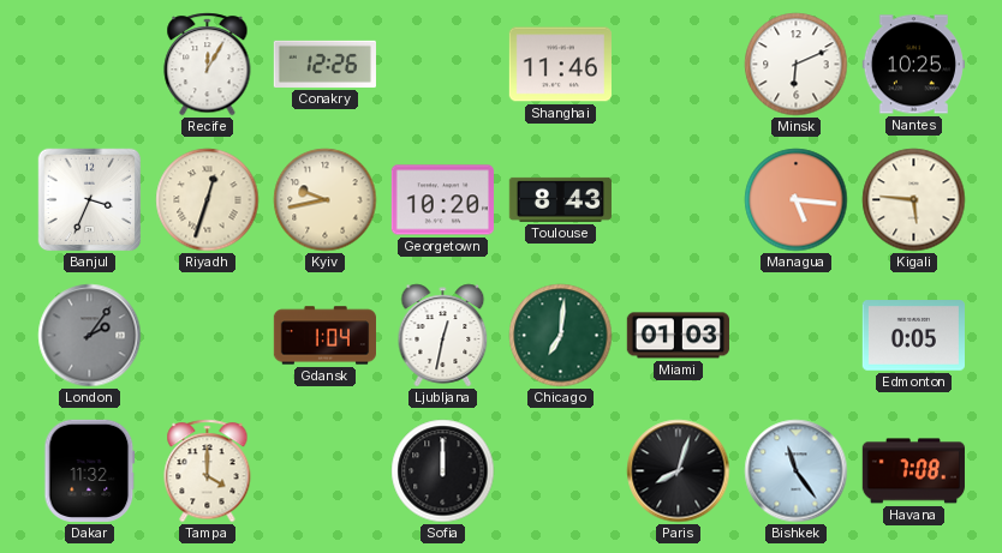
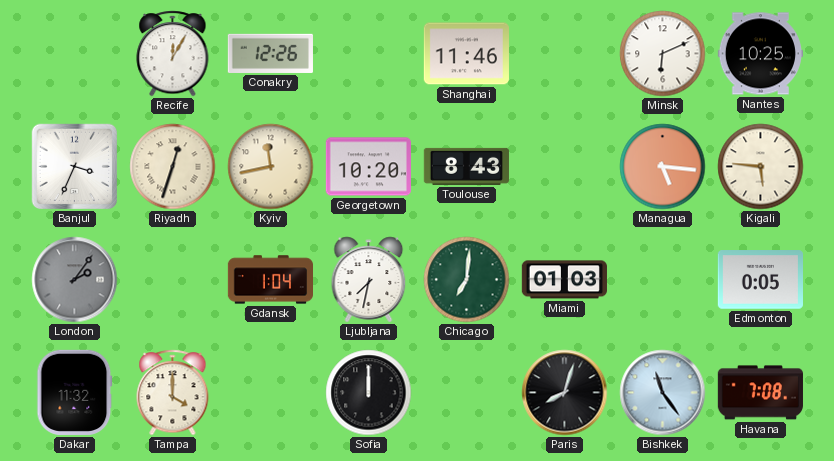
Kyiv: 9:43 -> 11:43 (271, 167)
Ljubljana: 12:32 -> 7:32 (369, 280)
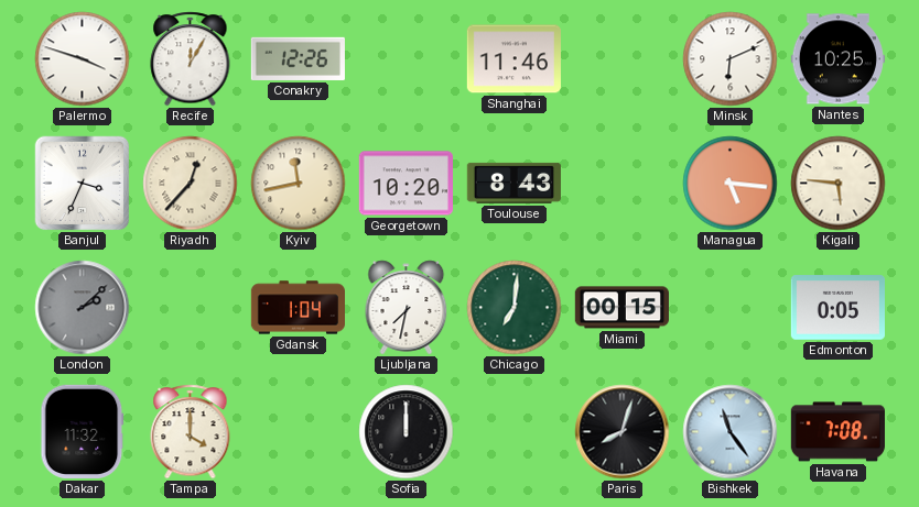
Palermo: none -> 3:48 (83, 59)
Riyadh: 12:33 -> 12:37 (191, 184)
London: 2:06 -> 2:08 (83, 308)
Miami: 01:03 -> 00:15 (621, 308)
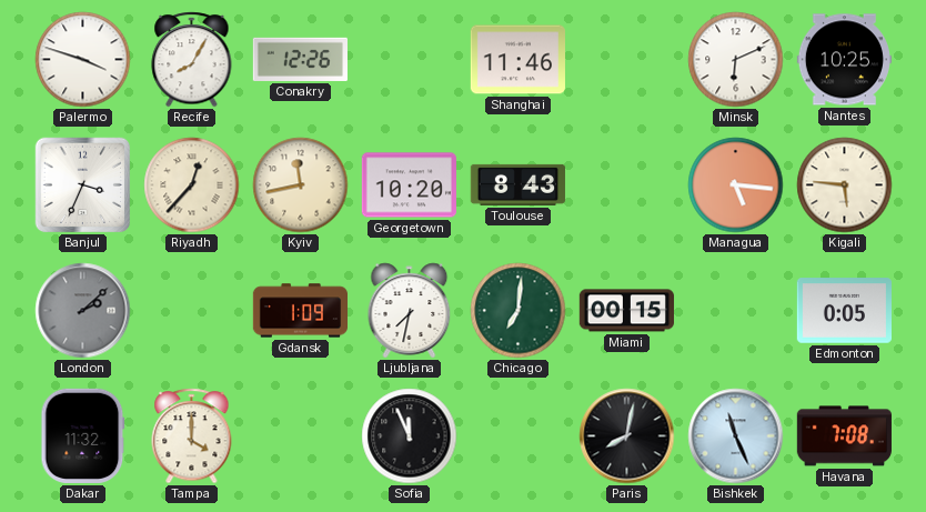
Recife: 12:05 -> 8:05 (192, 60)
Gdansk: 1:04 -> 1:09 (300, 311)
Sofia: 12:00 -> 11:56 (410, 436)
Paris: 8:03 -> 8:02 (627, 436)
Bishkek: 11:24 -> 11:26 (736, 436)
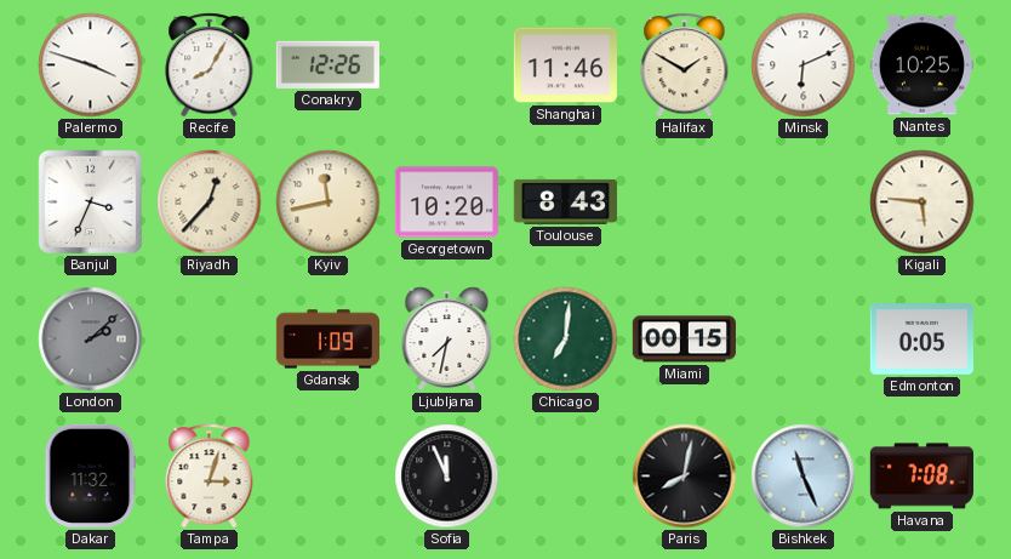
Halifax: none -> 1:50 (685, 65)
Managua: 5:16 -> none (736, 185)
Tampa: 4:00 -> 3:03 (210, 477)
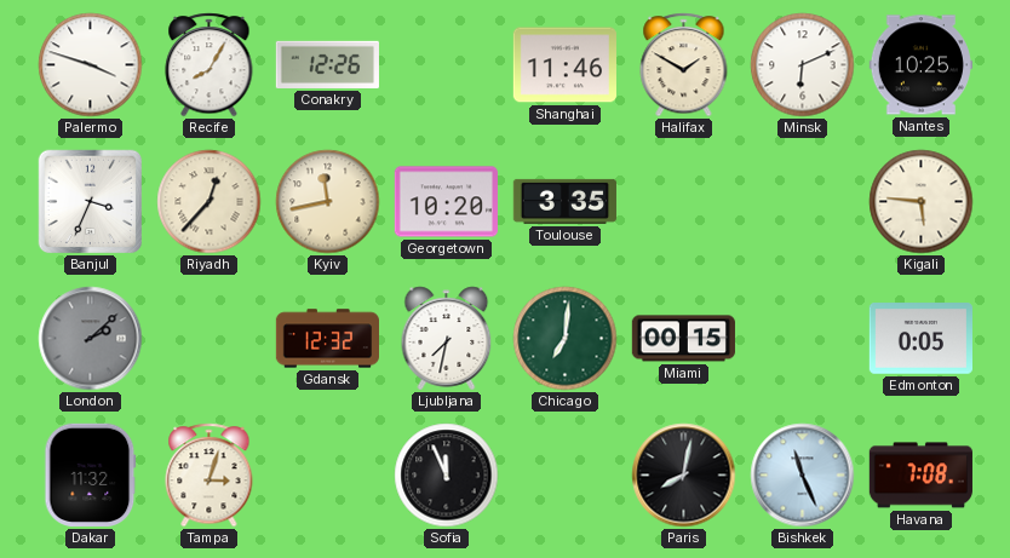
Toulouse: 8:43 -> 3:35 (564, 201)
Gdansk: 1:09 -> 12:32 (327, 339)
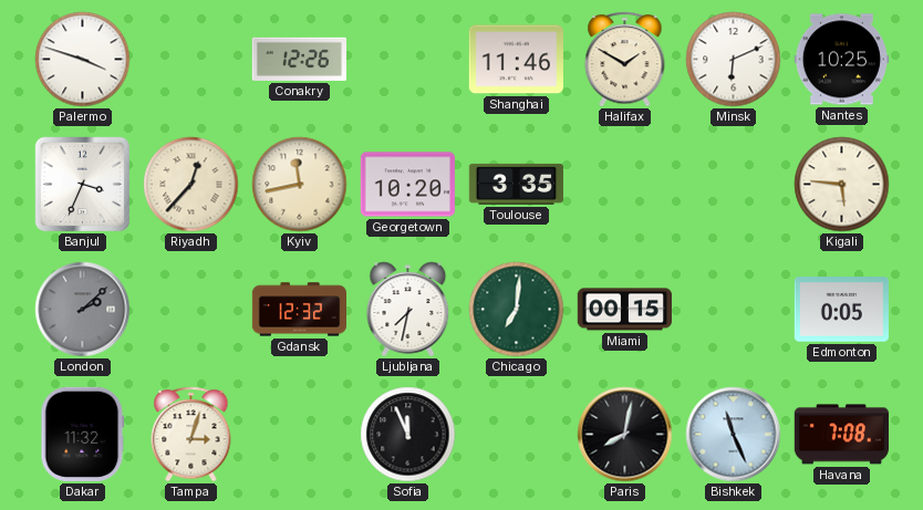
Recife: 8:05 -> none (210, 65)
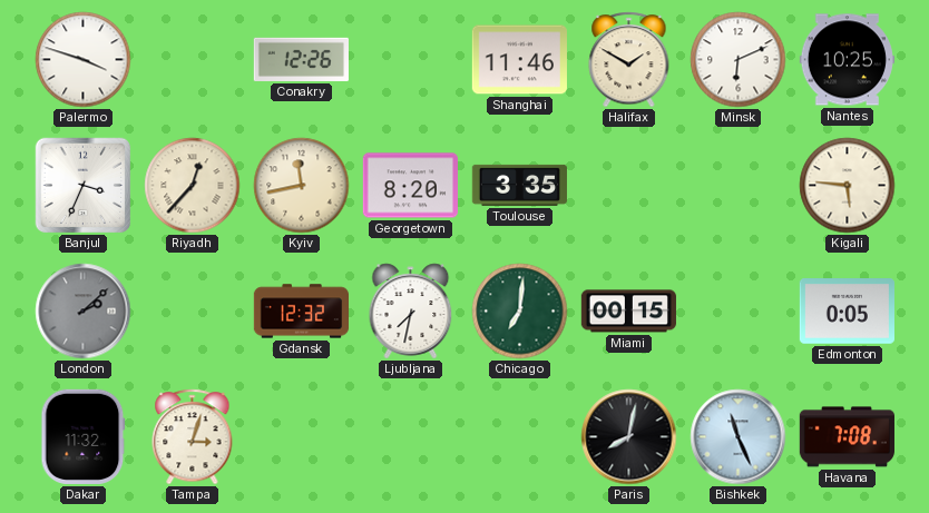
Georgetown: 10:20 -> 8:20 (410, 186)
Sofia: 11:56 -> none (408, 435)
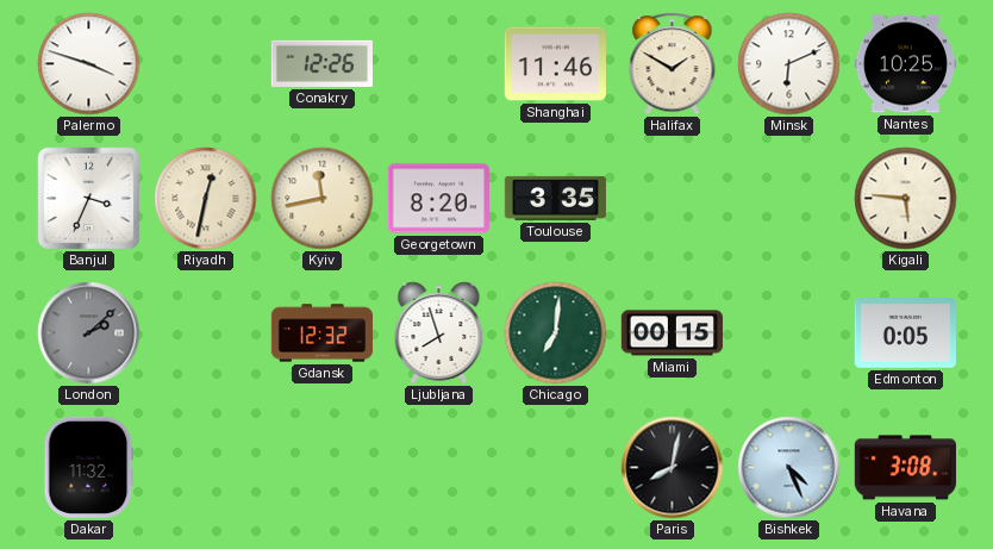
Riyadh: 12:37 -> 12:32 (206, 199)
Ljubljana: 7:32 -> 7:57 (439, 333)
Tampa: 3:03 -> none (193, 437)
Bishkek: 11:26 -> 4:26 (789, 468)
Havana: 7:08 -> 3:08 (905, 468)
